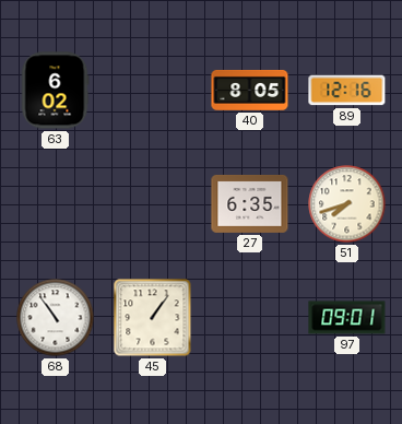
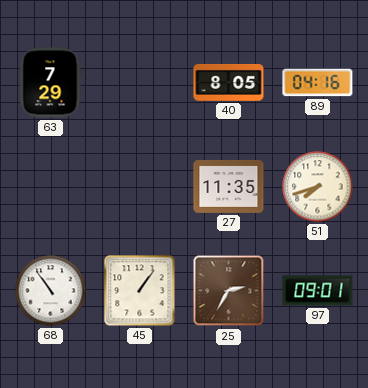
63: 6:02 -> 7:29 (50, 83)
89: 12:16 -> 04:16 (318, 83)
27: 6:35 -> 11:35 (229, 186)
25: none -> 2:35 (229, 291)
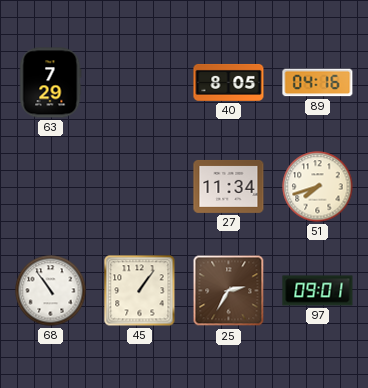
27: 11:35 -> 11:34 (229, 186)
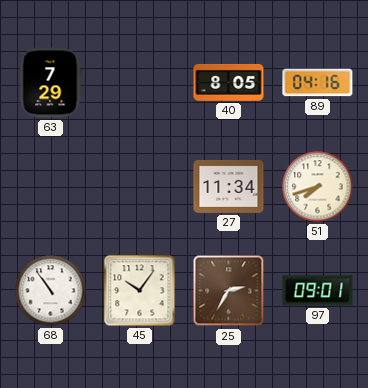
45: 1:06 -> 10:06 (140, 291)
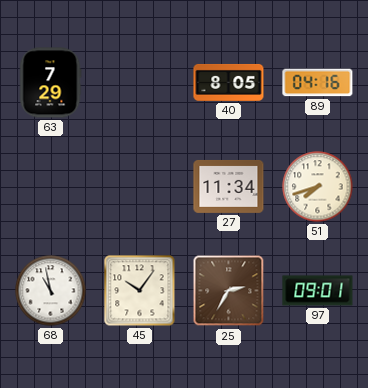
68: 10:54 -> 10:58 (51, 291)
